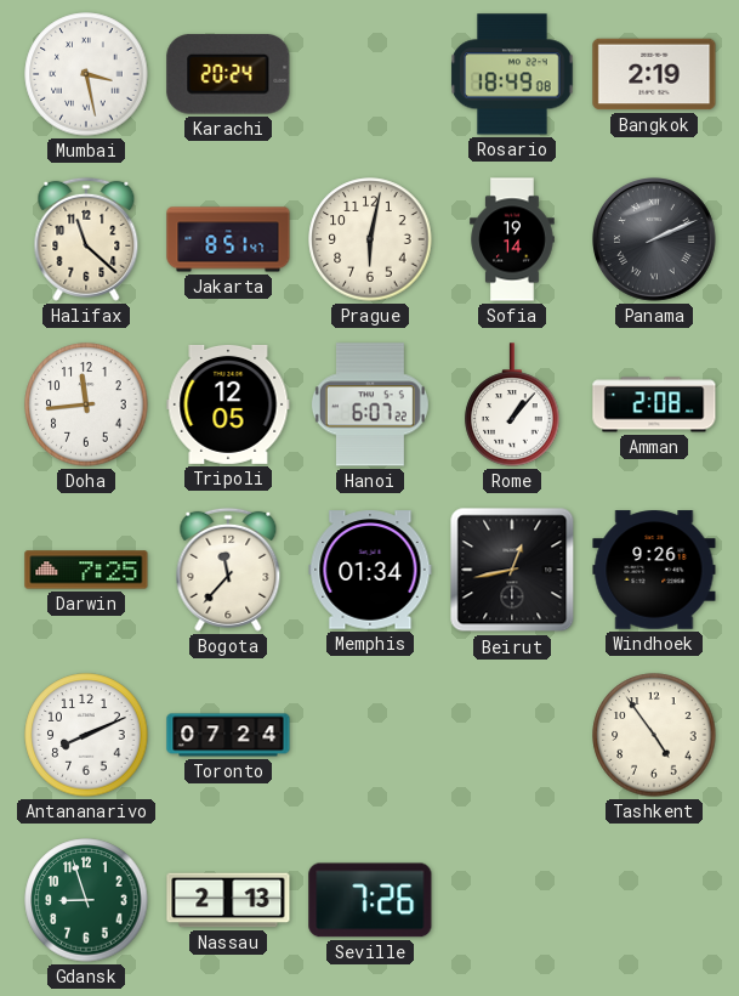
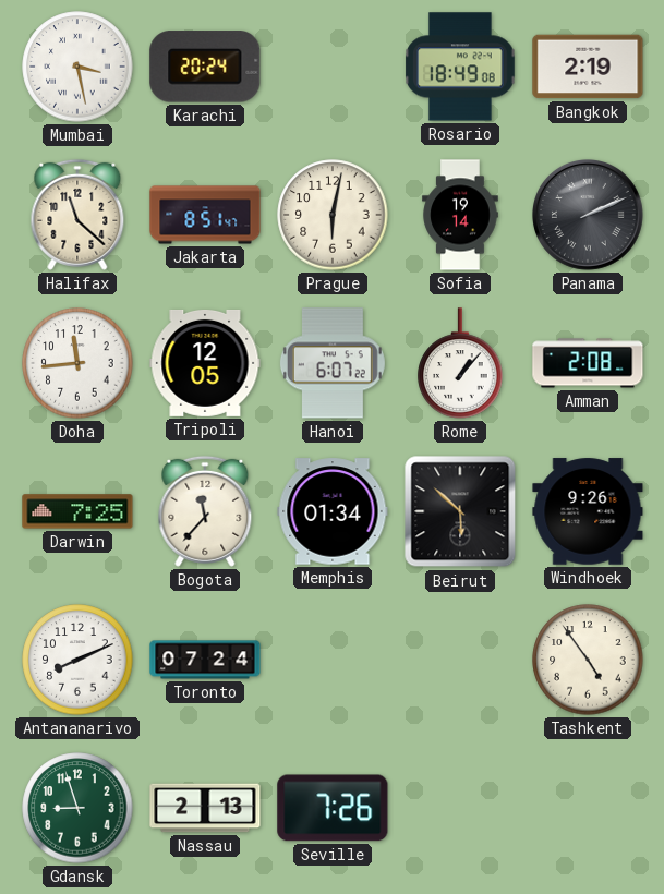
Beirut: 12:43 -> 5:52 (460, 511)
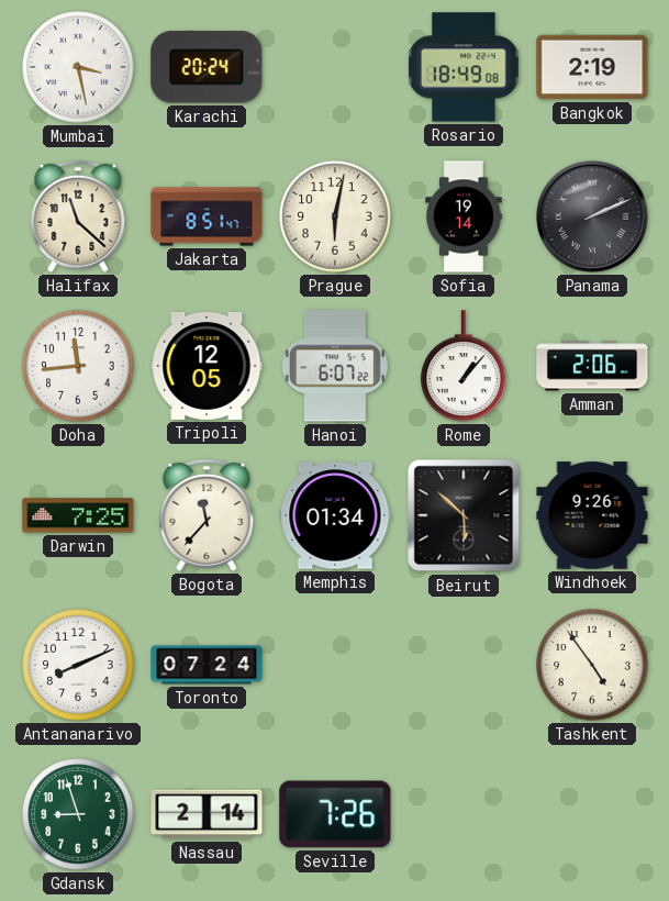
Amman: 2:08 -> 2:06 (592, 366)
Nassau: 2:13 -> 2:14 (207, 814)
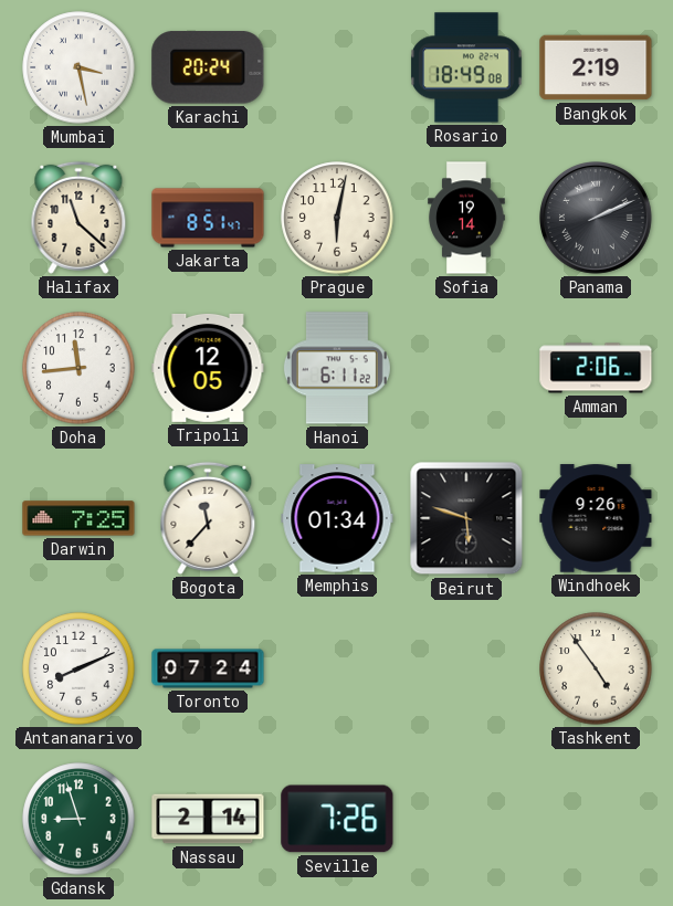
Hanoi: 6:07 -> 6:11 (337, 368)
Rome: 1:07 -> none (464, 366)
Beirut: 5:52 -> 5:48 (466, 518)
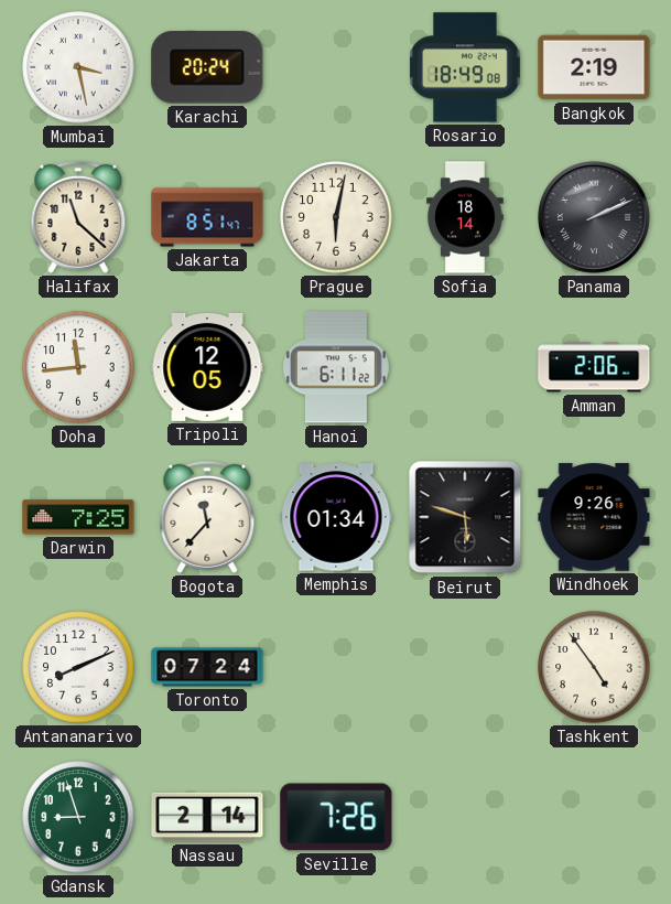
Sofia: 19:14 -> 18:14 (465, 217)
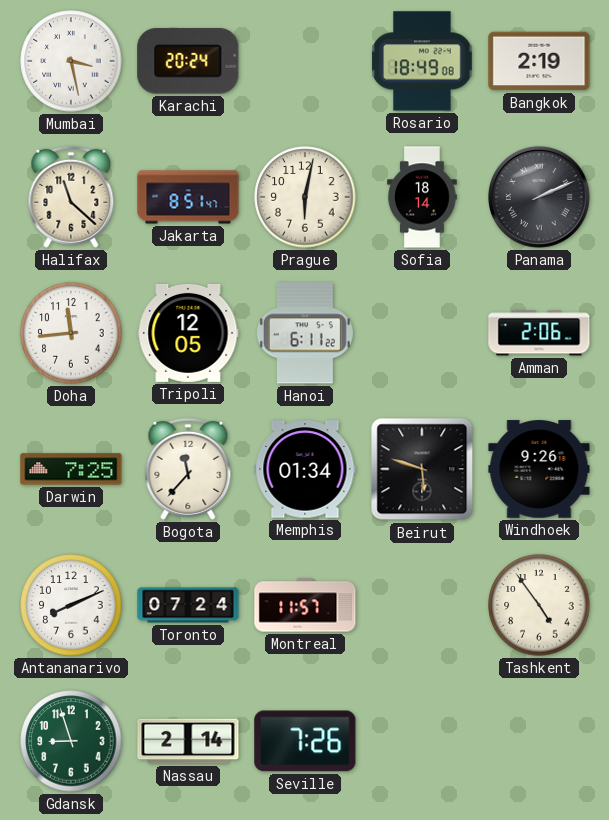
Montreal: none -> 11:57 (305, 605)
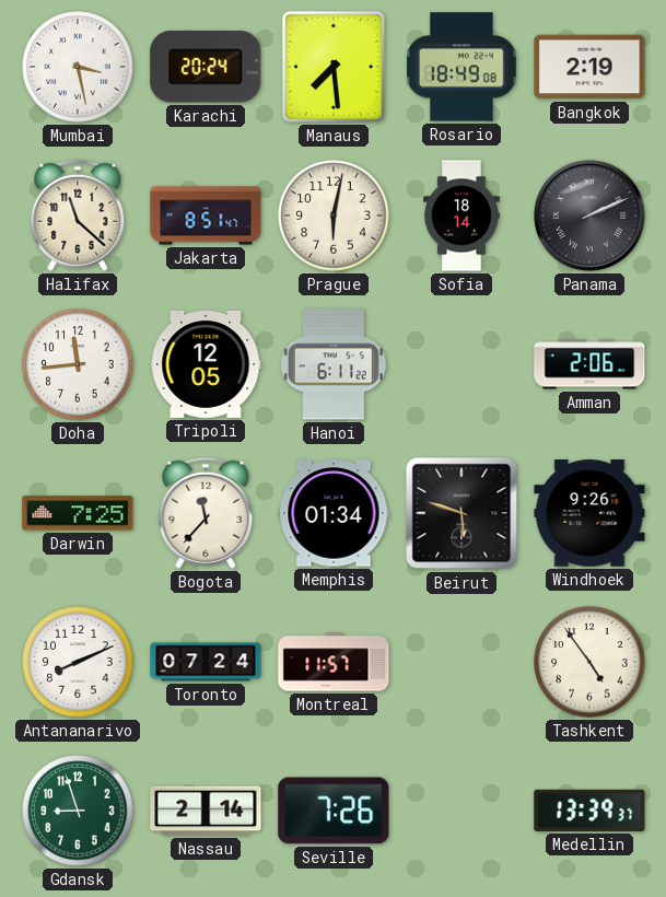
Manaus: none -> 7:29 (334, 67)
Medellin: none -> 13:39 (589, 811)
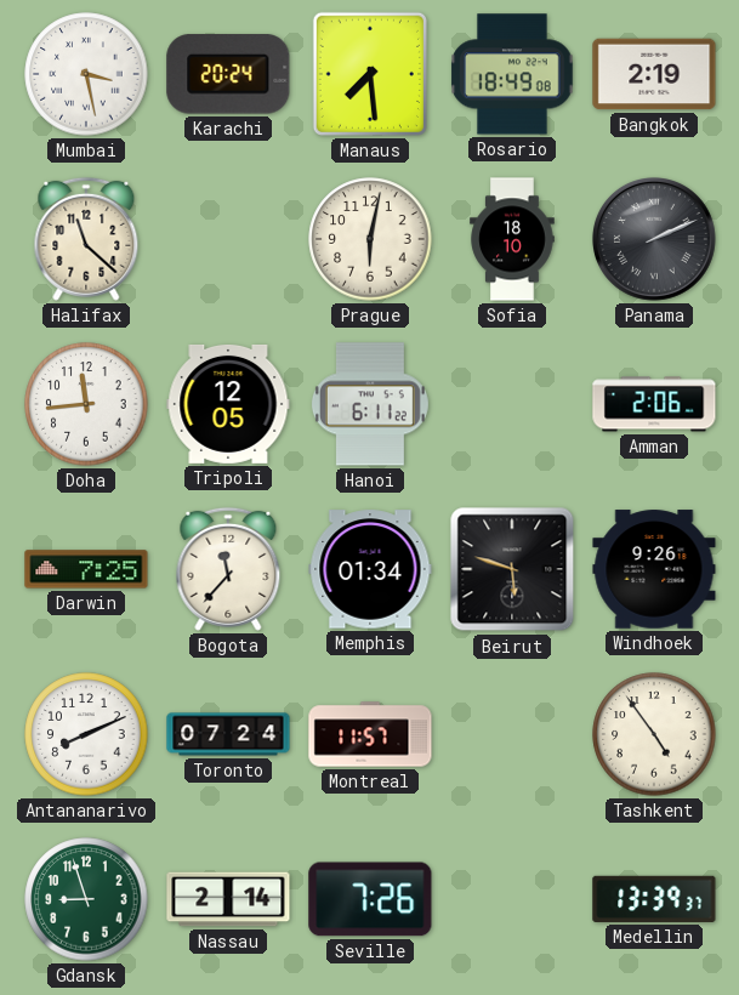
Jakarta: 8:51 -> none (206, 215)
Sofia: 18:14 -> 18:10 (512, 239)
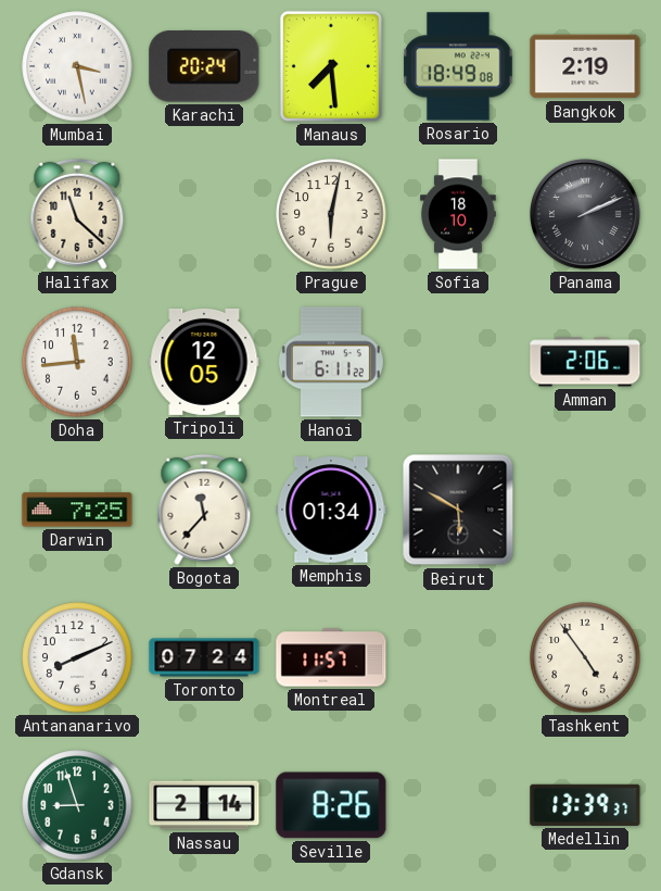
Beirut: 5:48 -> 5:50 (458, 510)
Windhoek: 9:26 -> none (654, 569)
Seville: 7:26 -> 8:26 (331, 805)
